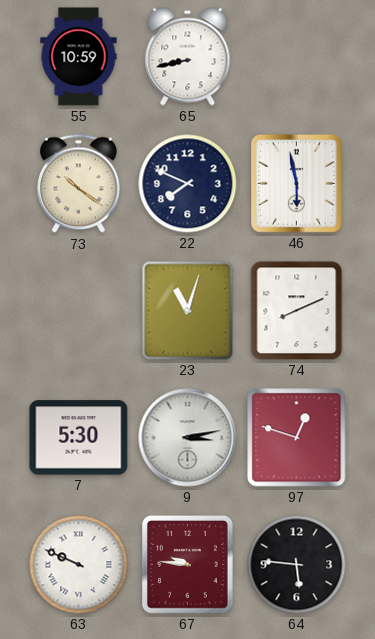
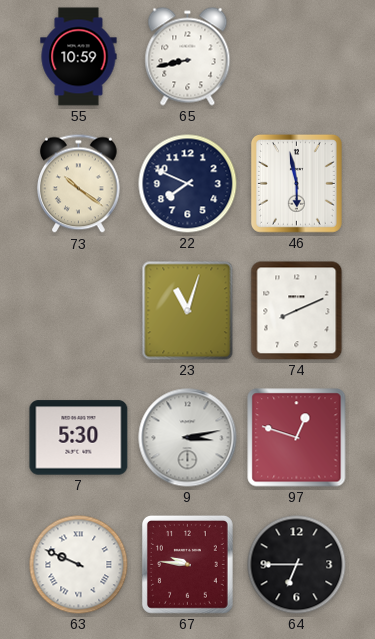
64: 5:46 -> 6:45 (297, 565)
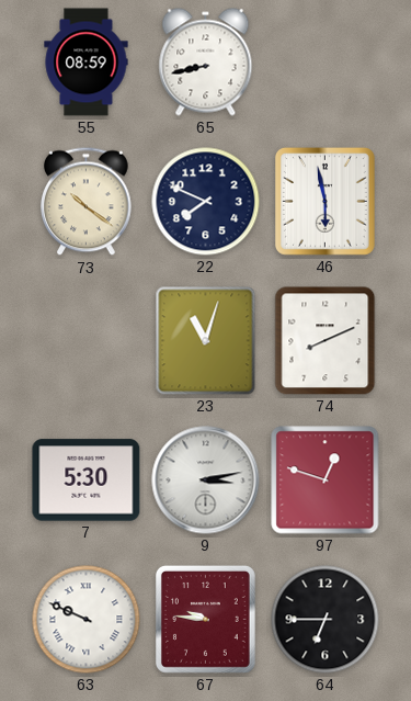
55: 10:59 -> 08:59 (87, 63)
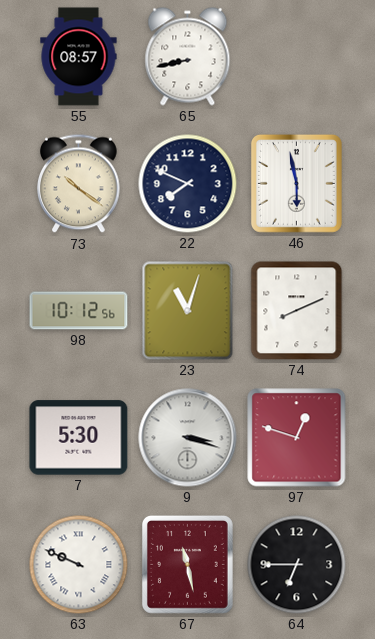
55: 08:59 -> 08:57 (79, 57)
98: none -> 10:12 (79, 311)
9: 3:13 -> 3:18 (188, 438)
67: 9:46 -> 11:28 (187, 564)
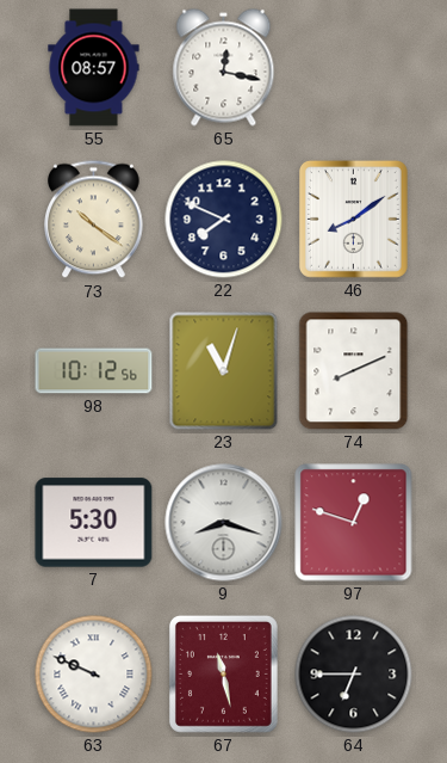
65: 8:43 -> 12:17 (224, 68)
46: 5:58 -> 8:09 (353, 219)
9: 3:18 -> 8:18 (224, 523)
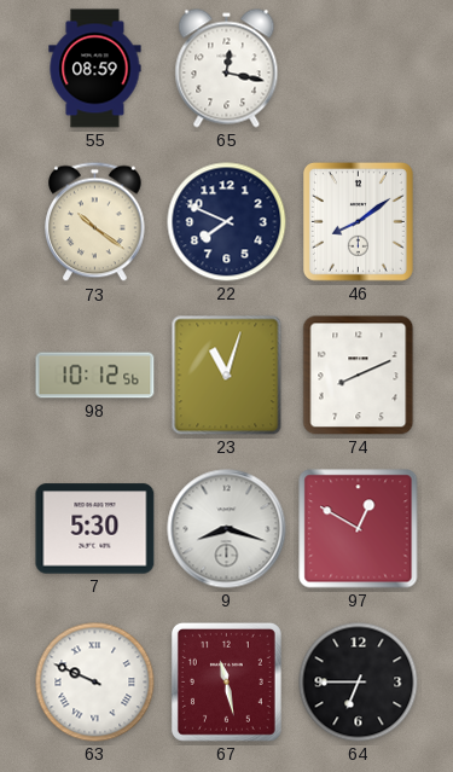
55: 08:57 -> 08:59 (95, 69)
97: 12:48 -> 12:50 (359, 529)
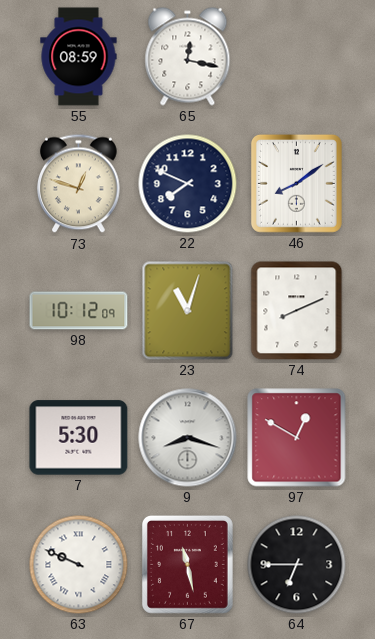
73: 10:21 -> 12:48 (79, 184)
98: 10:12:56 -> 10:12:09 (79, 311)
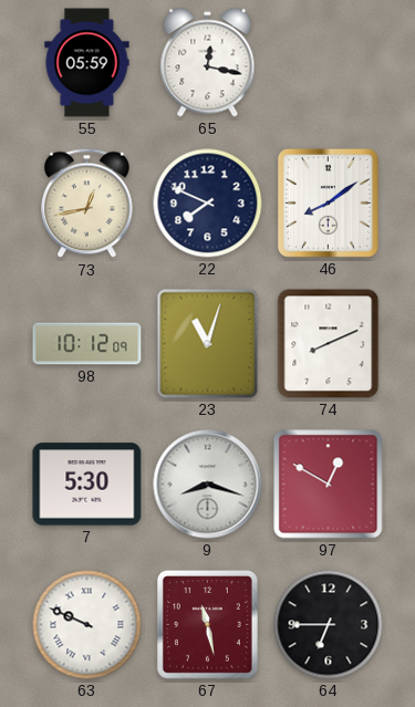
55: 08:59 -> 05:59 (87, 63)
73: 12:48 -> 12:43 (87, 204)
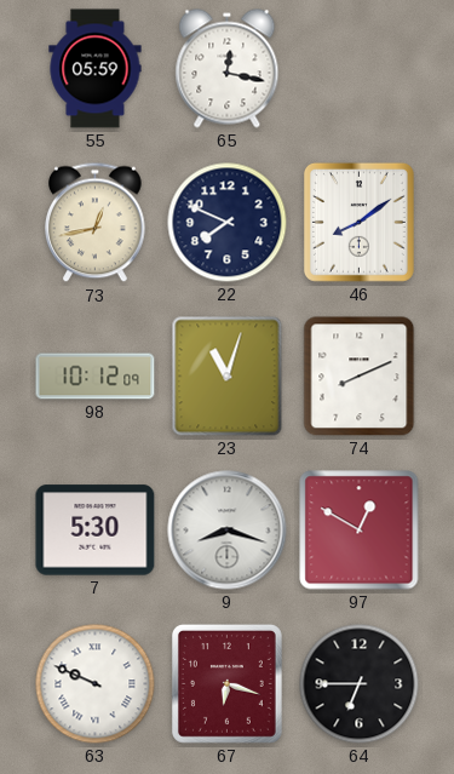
67: 11:28 -> 6:18 (226, 683)
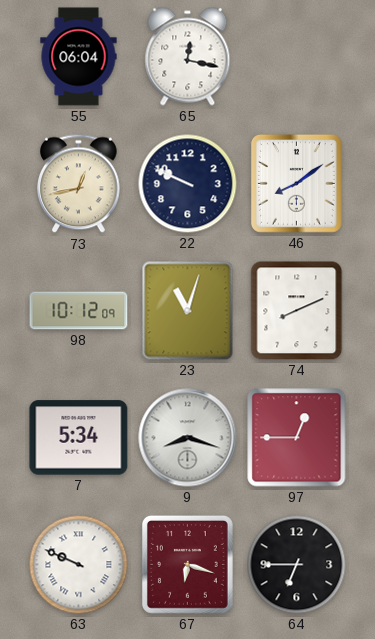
55: 05:59 -> 06:04 (79, 57)
22: 7:49 -> 9:49 (188, 184)
7: 5:30 -> 5:34 (79, 438)
97: 12:50 -> 12:45 (297, 438)
